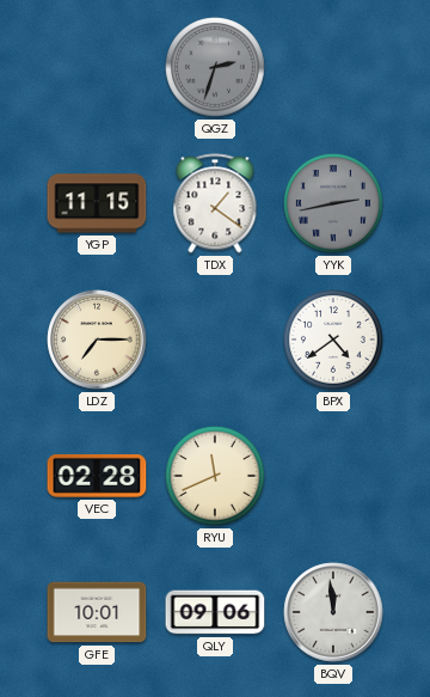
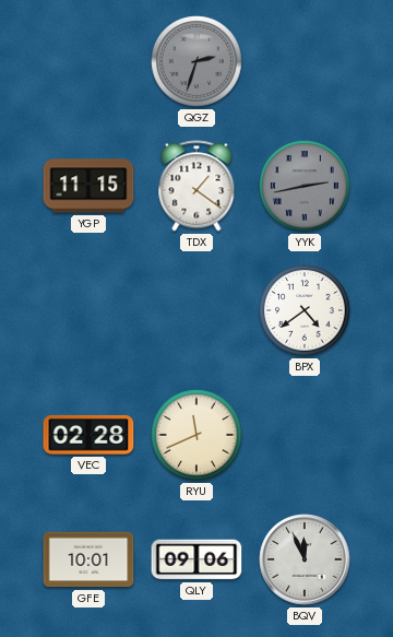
LDZ: 7:15 -> none (97, 340)
BQV: 11:59 -> 11:56 (305, 559)
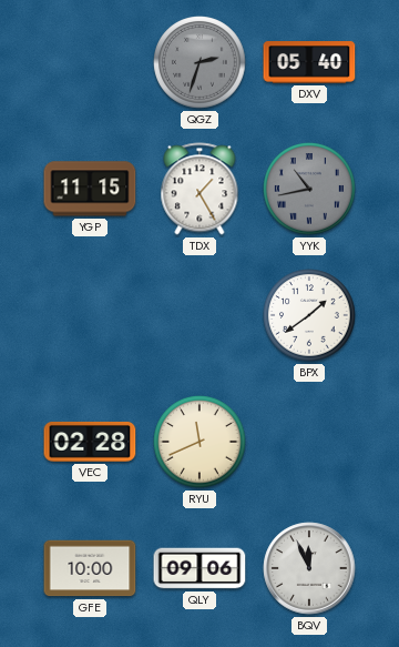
DXV: none -> 05:40 (309, 62)
TDX: 1:21 -> 1:25 (199, 189)
YYK: 2:43 -> 10:43 (309, 189)
BPX: 4:39 -> 1:39 (309, 315)
GFE: 10:01 -> 10:00 (90, 568)
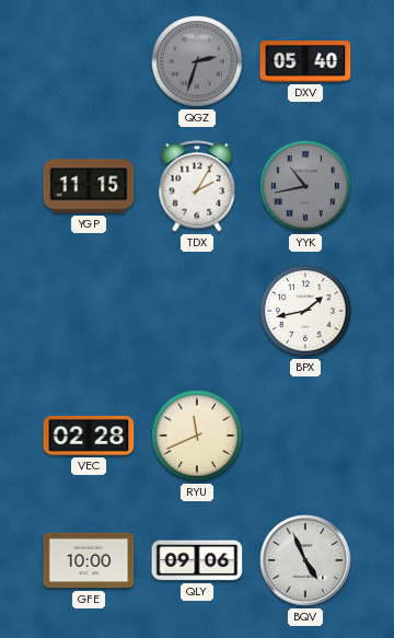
TDX: 1:25 -> 2:05 (197, 186)
BPX: 1:39 -> 1:43 (305, 311)
BQV: 11:56 -> 4:56 (305, 560)
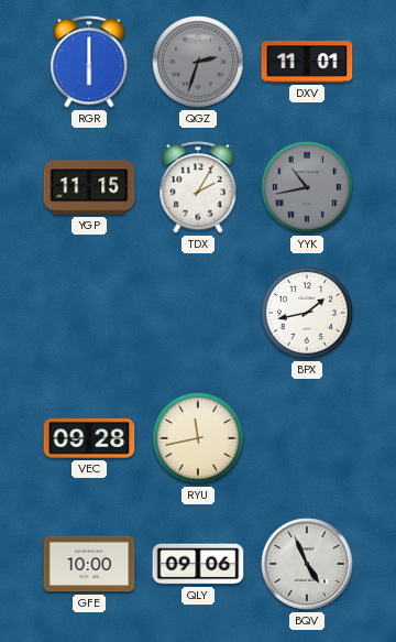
RGR: none -> 6:00 (89, 62)
DXV: 05:40 -> 11:01 (307, 62)
VEC: 02:28 -> 09:28 (89, 438)
RYU: 11:41 -> 11:43 (198, 438)
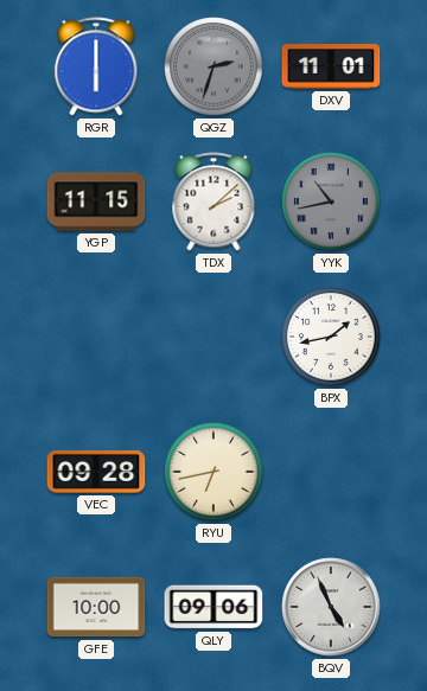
TDX: 2:05 -> 2:08 (213, 201)
RYU: 11:43 -> 6:43 (213, 472)
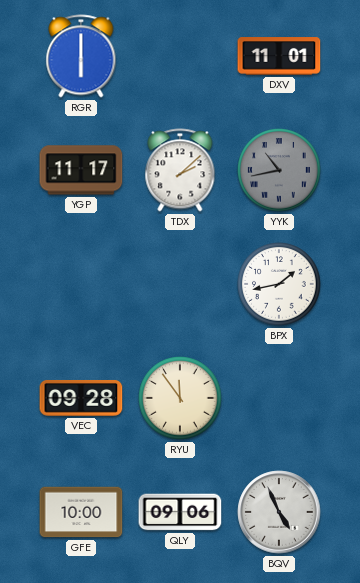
QGZ: 2:33 -> none (213, 66)
YGP: 11:15 -> 11:17 (81, 170)
RYU: 6:43 -> 11:54 (180, 398)
